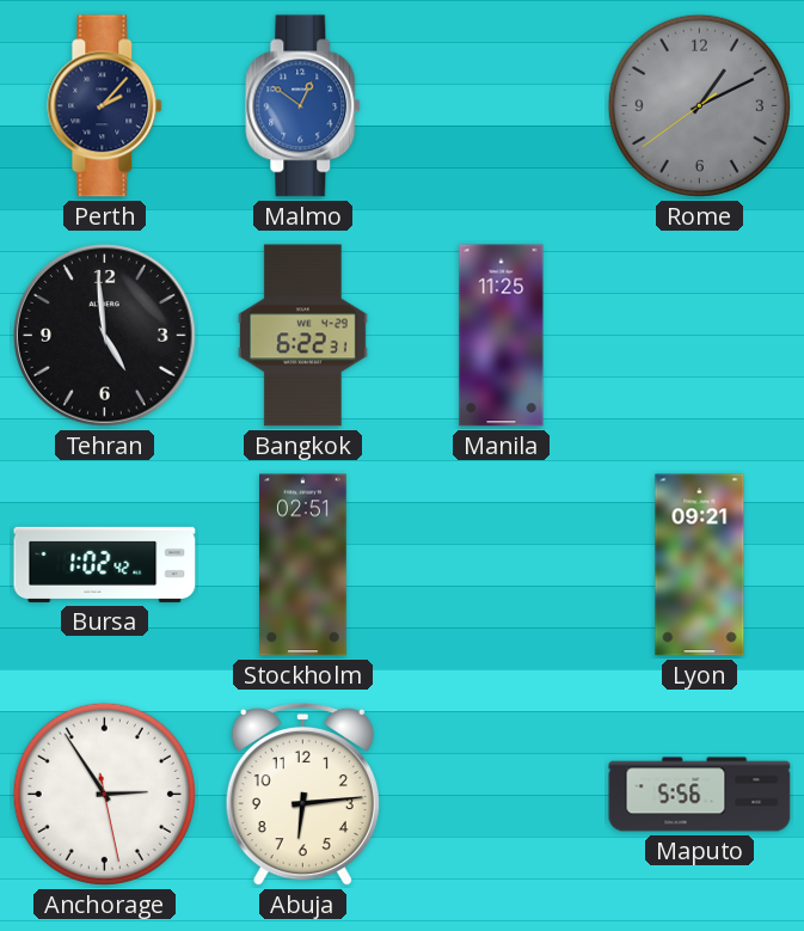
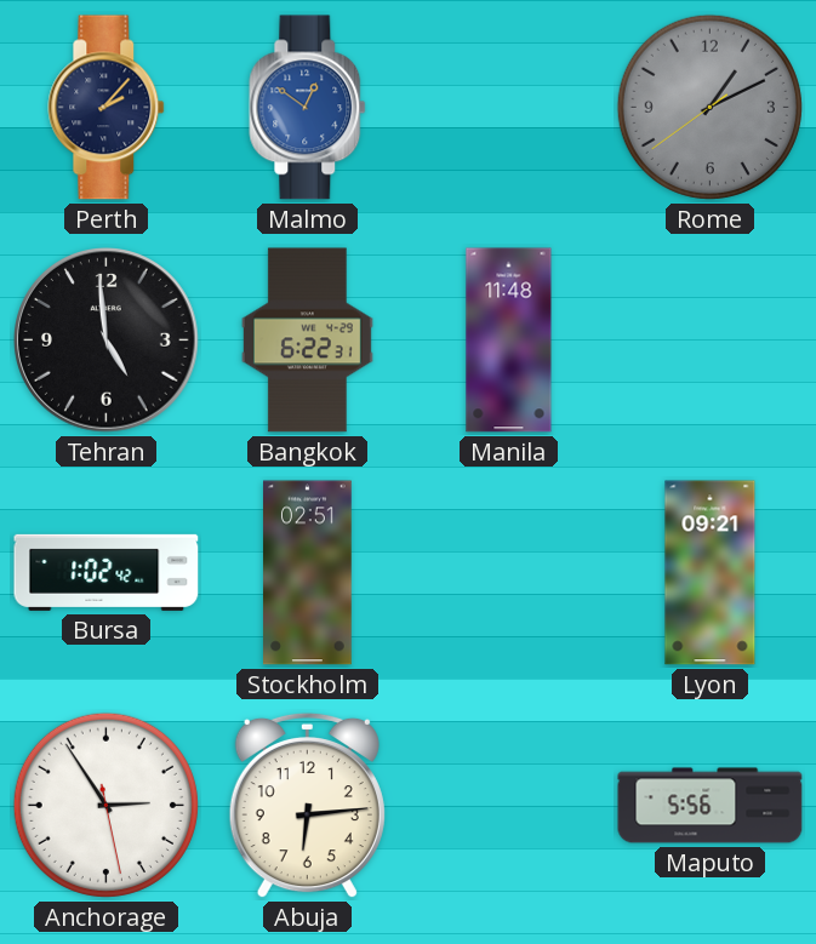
Manila: 11:25 -> 11:48 (509, 341)
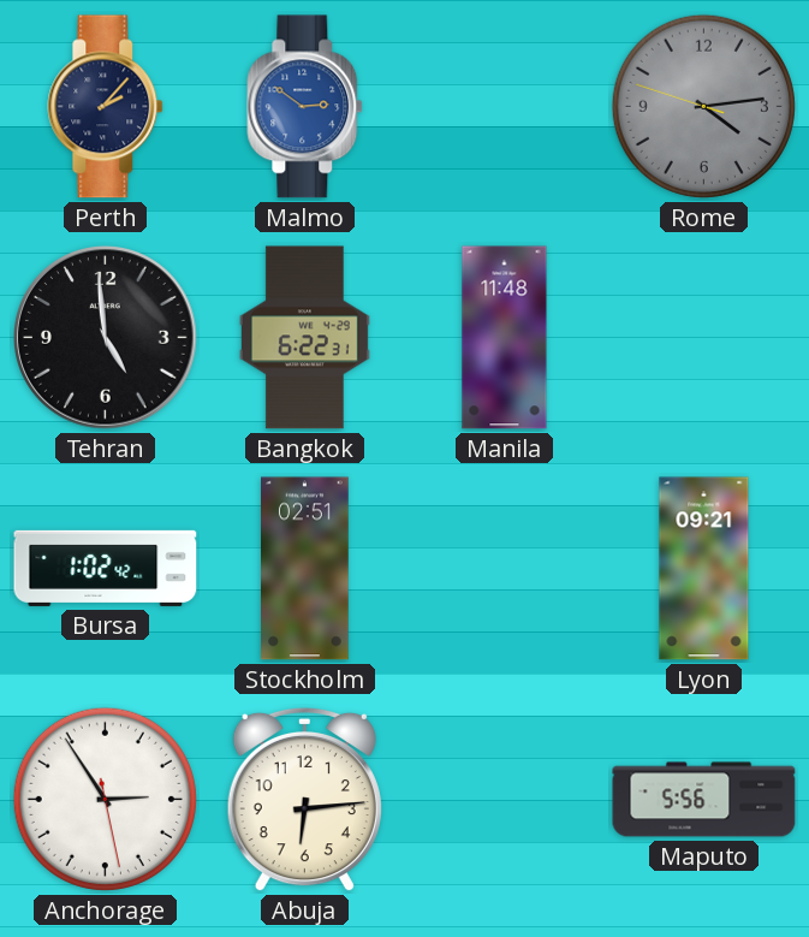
Malmo: 12:51 -> 2:51 (305, 107)
Rome: 1:10 -> 4:13 (703, 106)
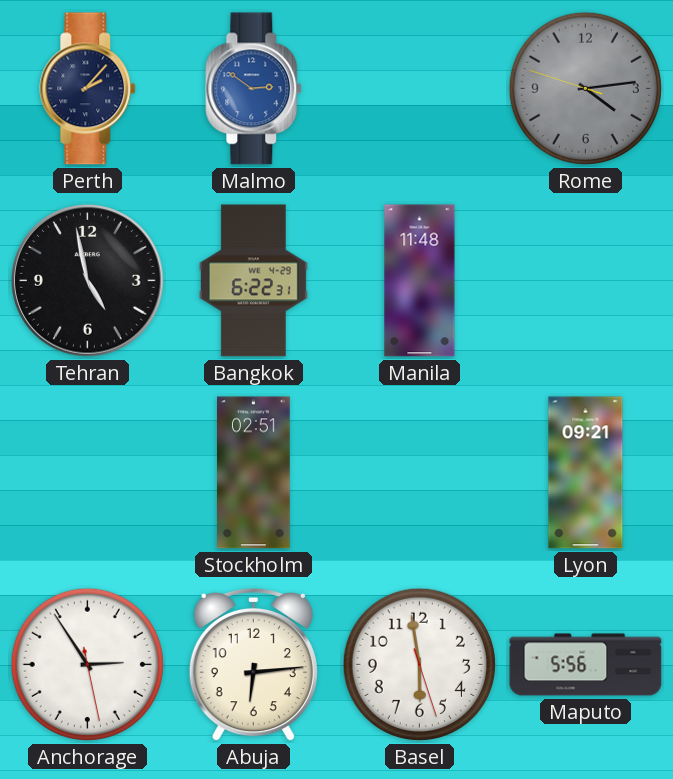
Tehran: 4:59 -> 4:58 (88, 281)
Bursa: 1:02 -> none (106, 568)
Basel: none -> 5:58 (419, 664)
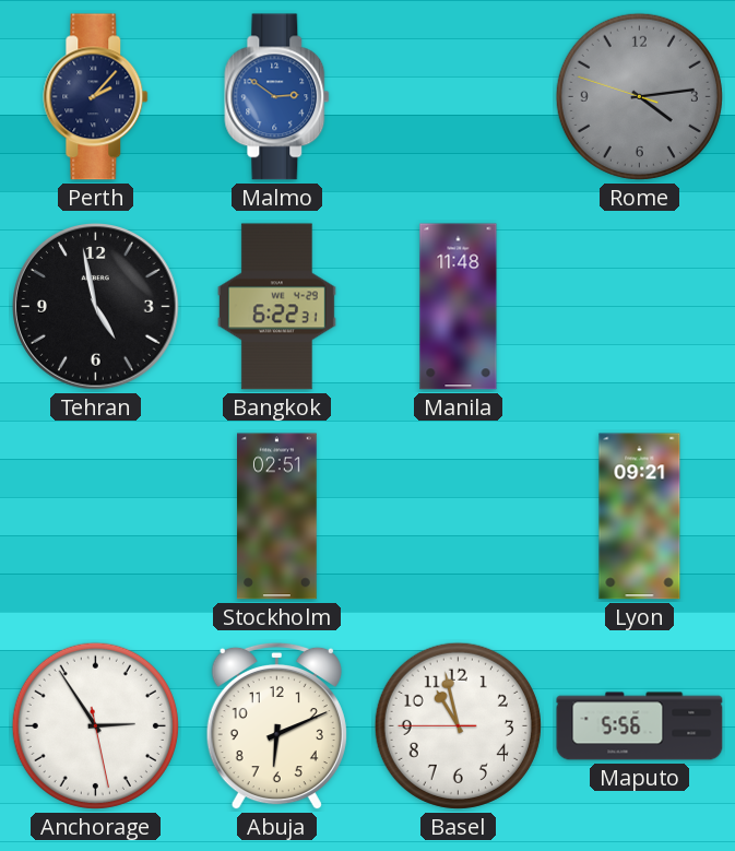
Abuja: 6:14 -> 6:11 (276, 726)
Basel: 5:58 -> 10:57 (458, 725)
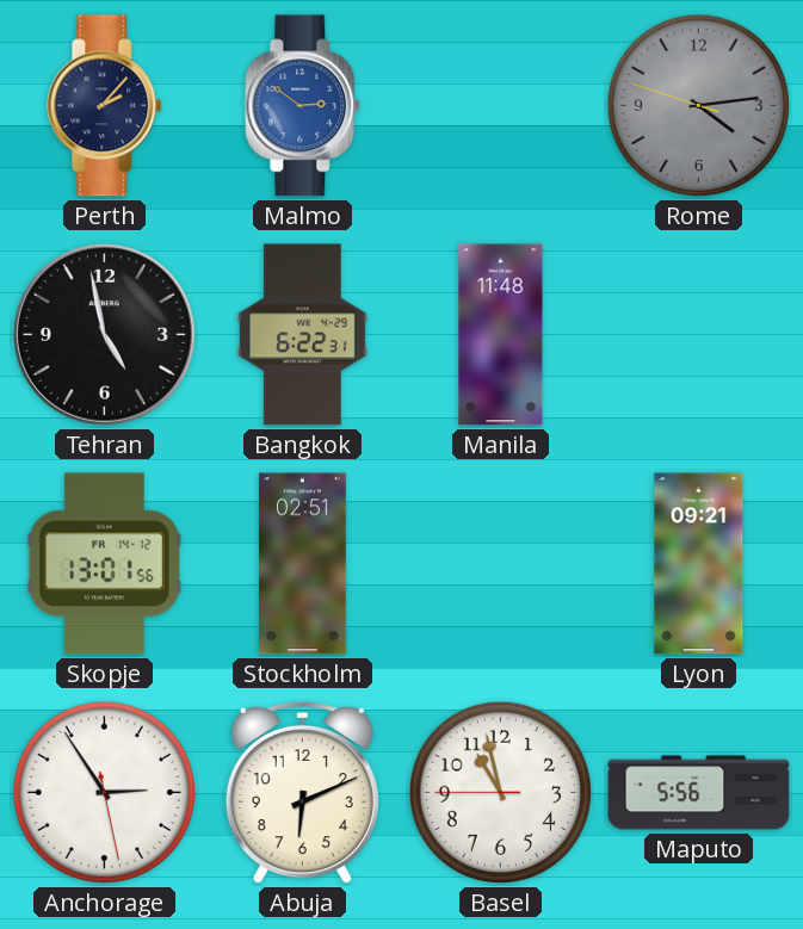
Skopje: none -> 13:01 (104, 564)
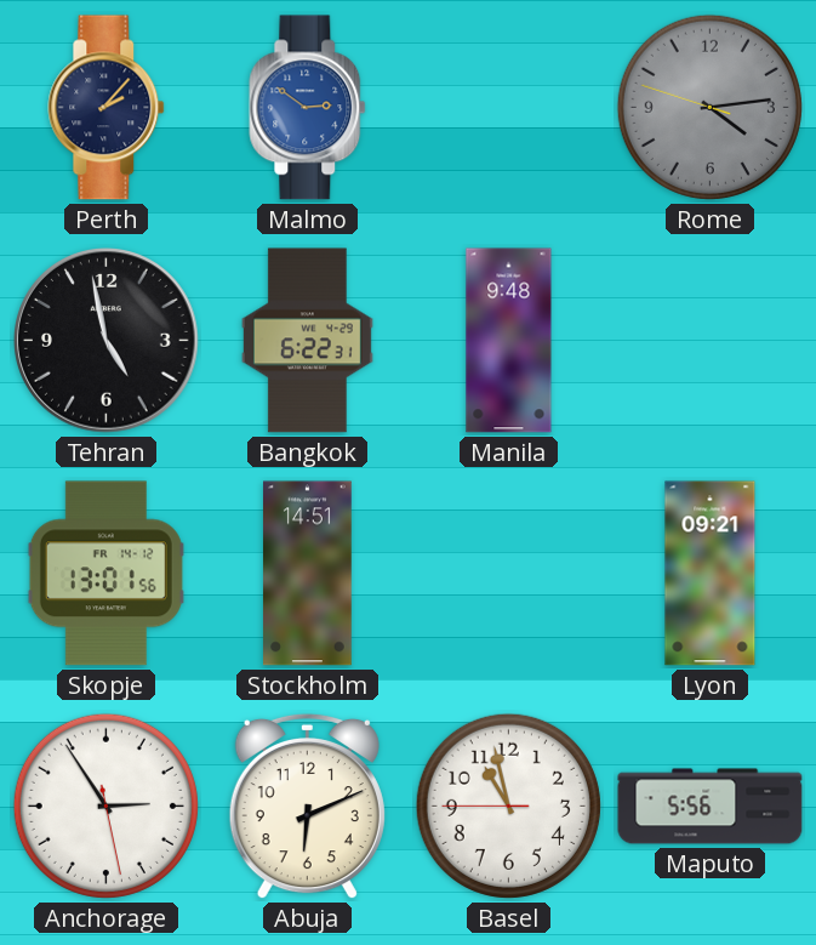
Manila: 11:48 -> 9:48 (509, 341)
Stockholm: 02:51 -> 14:51 (308, 574)
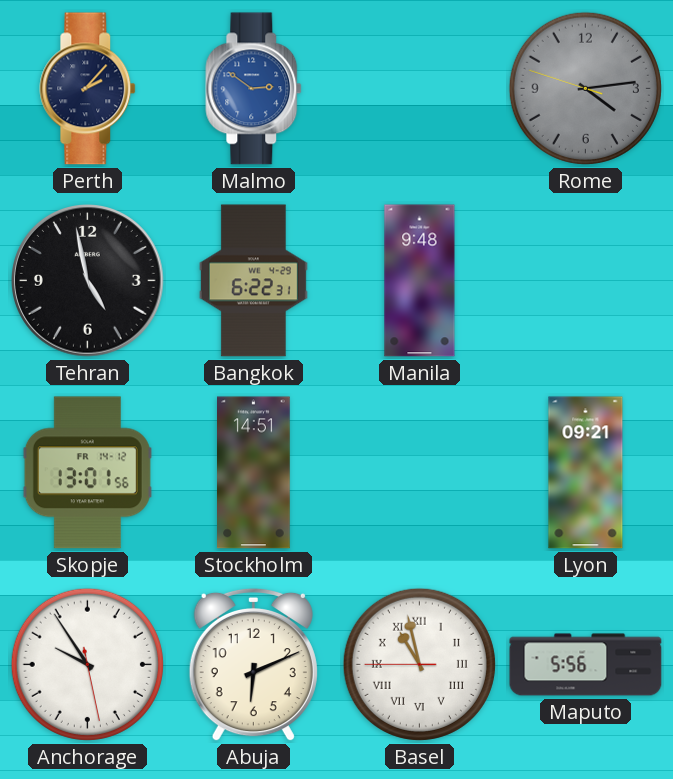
Anchorage: 2:54 -> 9:54 (87, 664)
Basel numerals: Arabic -> Roman (419, 664)
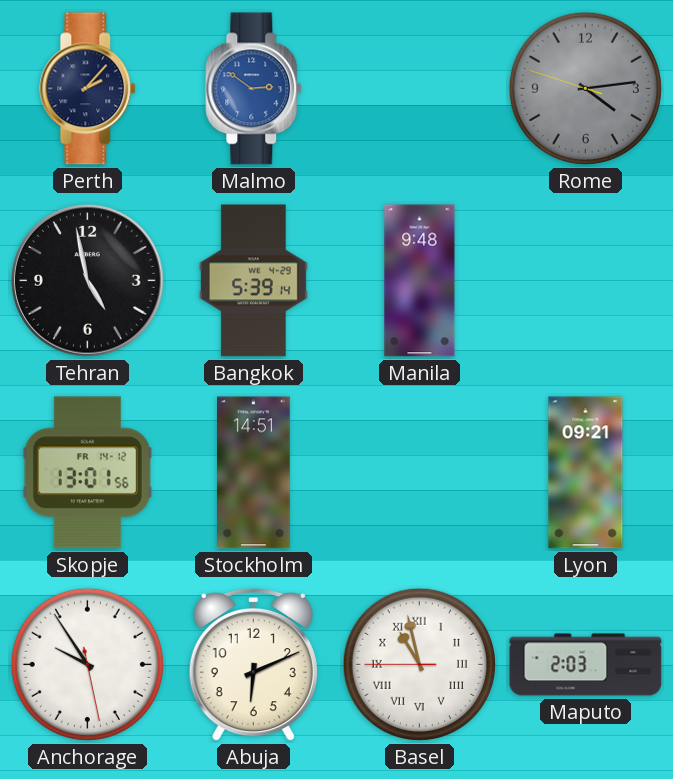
Bangkok: 6:22 -> 5:39 (253, 281)
Maputo: 5:56 -> 2:03 (586, 665)
